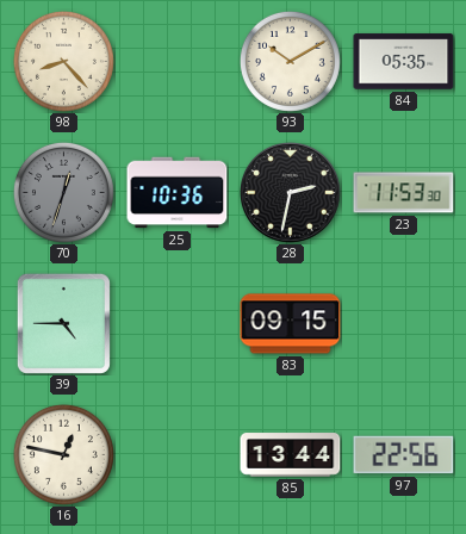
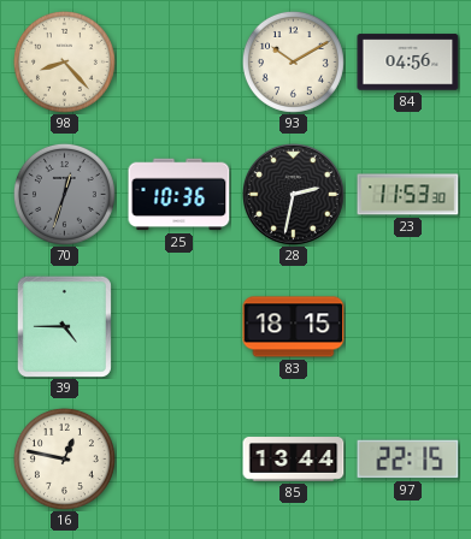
84: 05:35 -> 04:56 (408, 63)
83: 09:15 -> 18:15 (294, 327)
97: 22:56 -> 22:15 (408, 460)
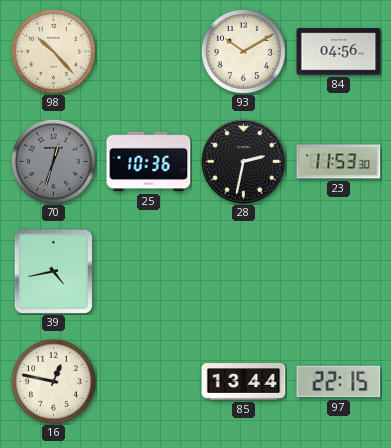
98: 8:23 -> 10:23 (53, 51)
39: 4:45 -> 4:43 (53, 271)
83: 18:15 -> none (294, 327)
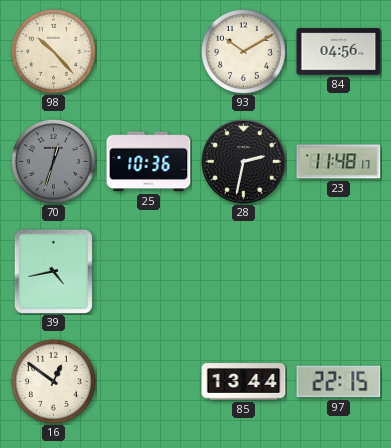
23: 11:53 -> 11:48 (339, 162)
16: 12:47 -> 12:51 (53, 381)
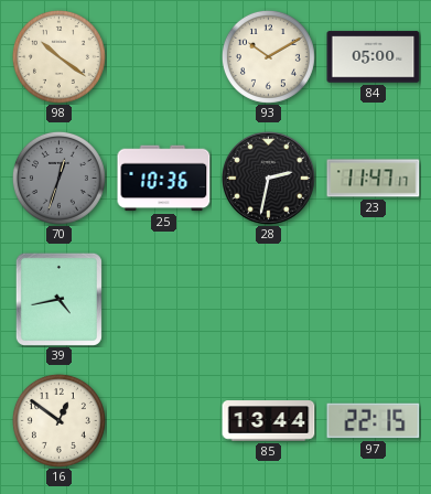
98: 10:23 -> 10:21 (58, 56)
84: 04:56 -> 05:00 (374, 57)
23: 11:48 -> 11:47 (374, 179)
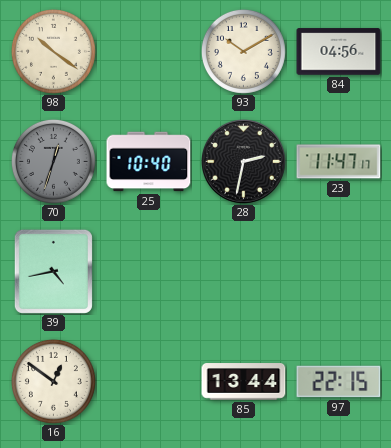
84: 05:00 -> 04:56 (339, 52)
25: 10:36 -> 10:40 (149, 162)
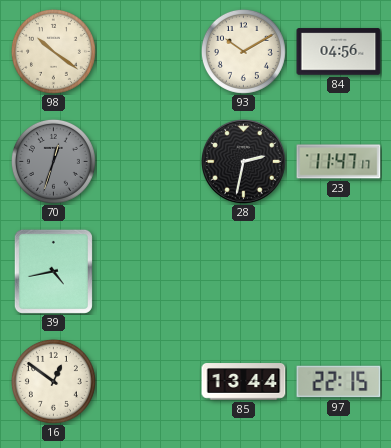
25: 10:40 -> none (149, 162)
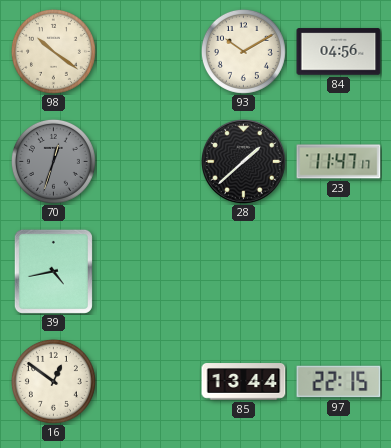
28: 2:32 -> 1:38 (244, 162)
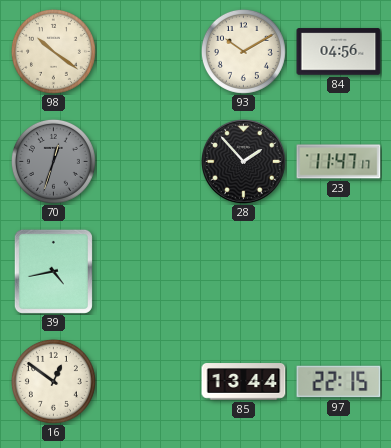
28: 1:38 -> 1:53 (244, 162)
